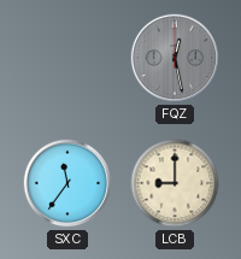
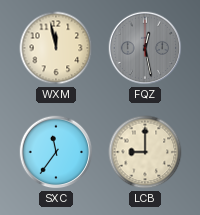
WXM: none -> 11:58 (56, 48)
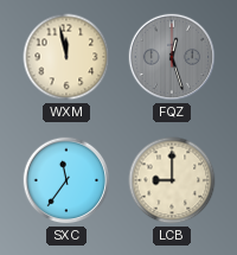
FQZ: 12:28 -> 12:27 (172, 57)
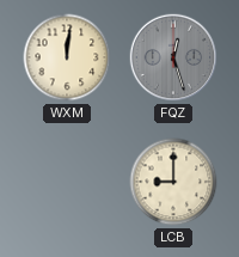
WXM: 11:58 -> 12:01 (67, 57)
SXC: 11:36 -> none (66, 180)
